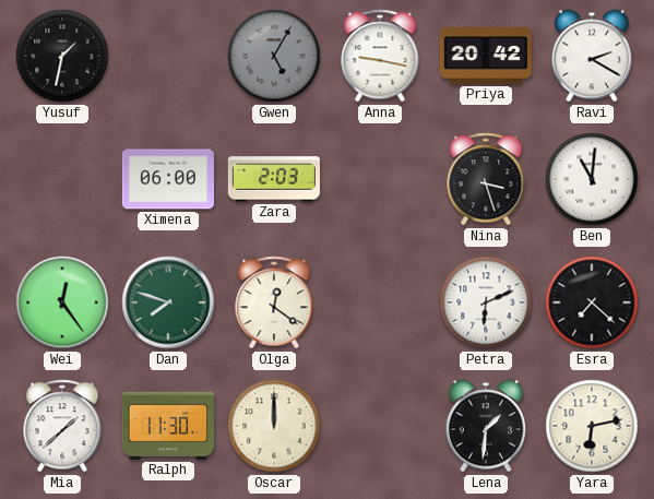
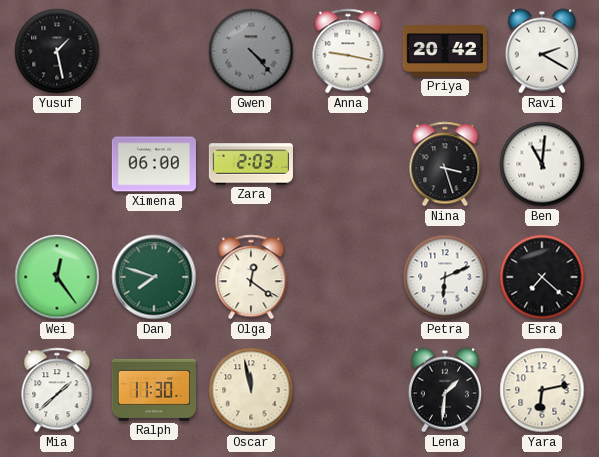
Yusuf: 1:32 -> 1:28 (57, 51)
Gwen: 5:05 -> 4:23 (251, 51)
Oscar: 12:00 -> 11:58 (251, 390)
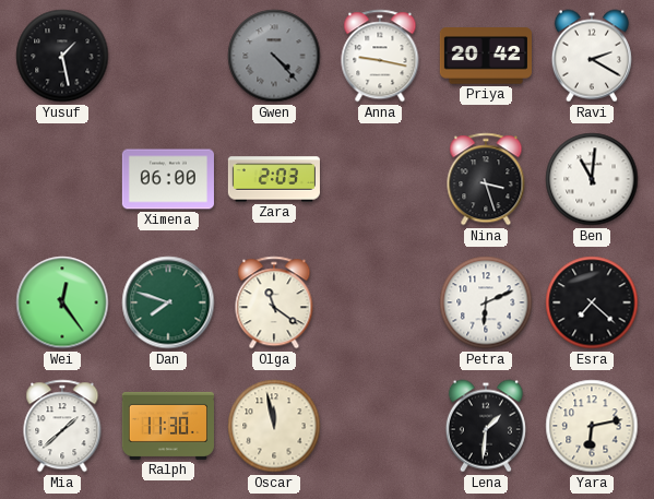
Olga: 12:21 -> 11:21 (274, 302)
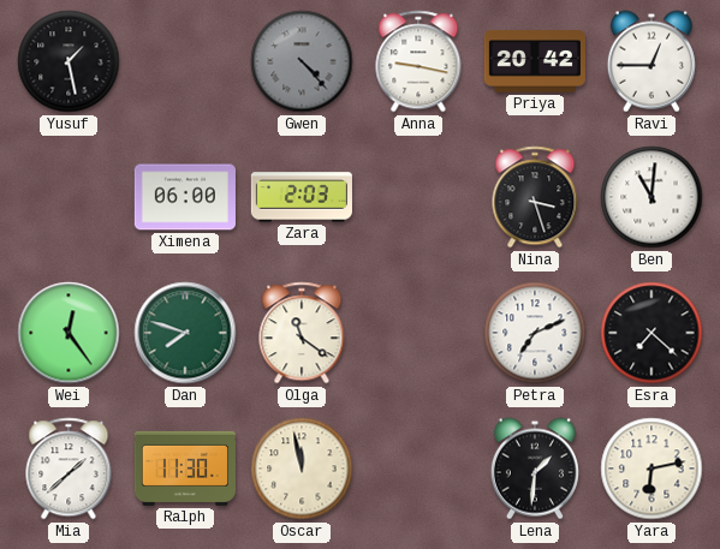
Ravi: 2:20 -> 12:45 (651, 61)
Petra: 6:11 -> 7:11 (535, 333)
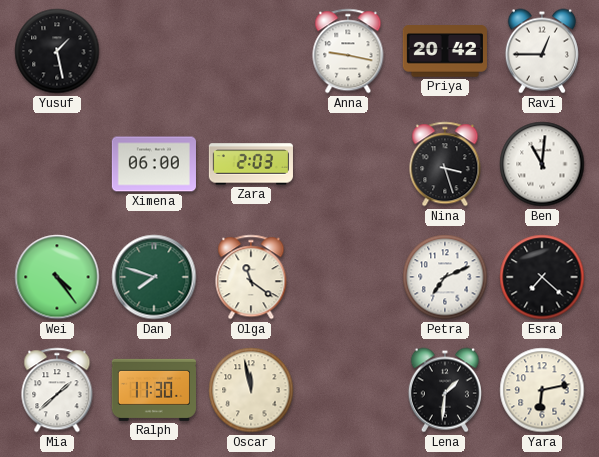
Gwen: 4:23 -> none (302, 61)
Wei: 12:24 -> 4:24 (57, 277)
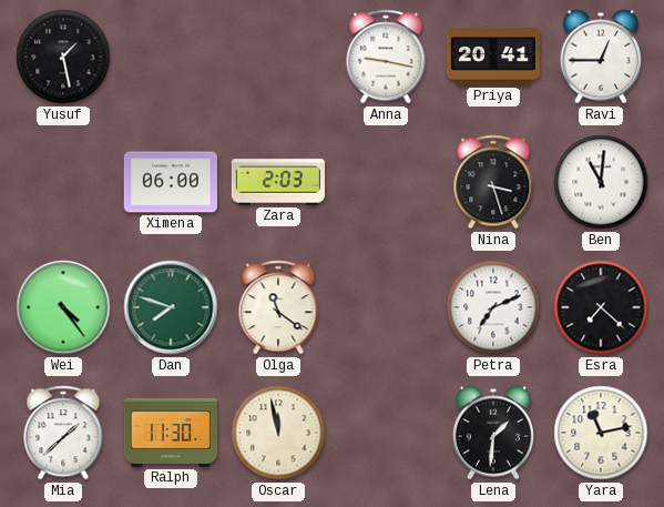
Priya: 20:42 -> 20:41 (493, 57)
Yara: 6:13 -> 11:13 (601, 433)
